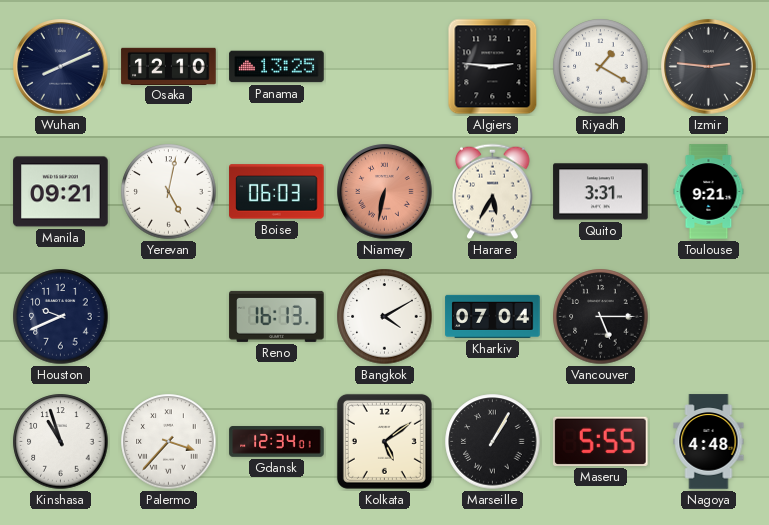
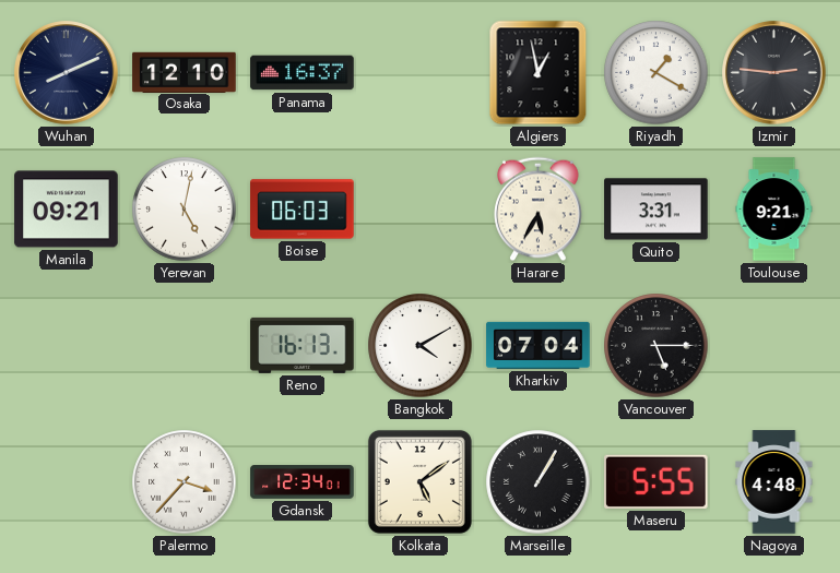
Panama: 13:25 -> 16:37 (303, 73)
Algiers: 2:46 -> 12:58 (539, 73)
Niamey: 6:32 -> none (385, 192)
Houston: 9:41 -> none (61, 317)
Kinshasa: 10:57 -> none (61, 442)
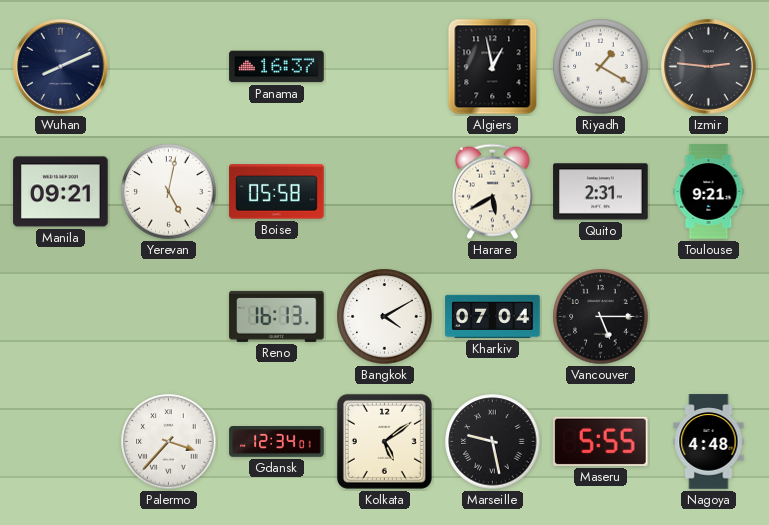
Osaka: 12:10 -> none (185, 72)
Boise: 06:03 -> 05:58 (277, 192)
Harare: 5:35 -> 5:40 (493, 192)
Quito: 3:31 -> 2:31 (601, 192)
Marseille: 1:05 -> 9:28 (493, 442)
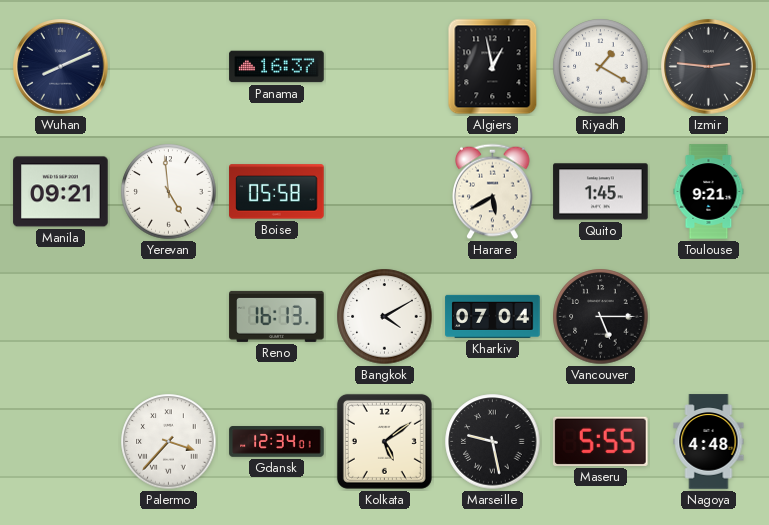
Yerevan: 5:02 -> 4:59 (169, 192)
Quito: 2:31 -> 1:45 (601, 192)
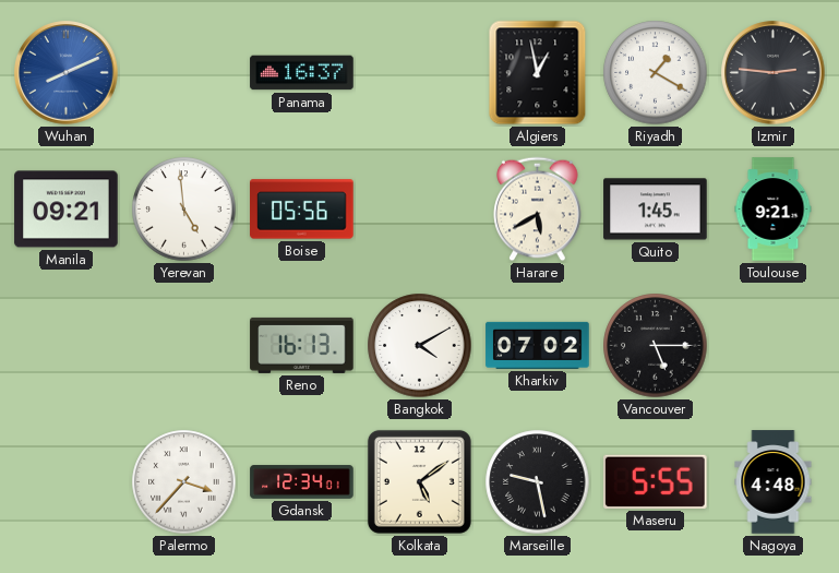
Wuhan dial: navy -> blue (67, 73)
Boise: 05:58 -> 05:56 (302, 210)
Kharkiv: 07:04 -> 07:02 (538, 345)
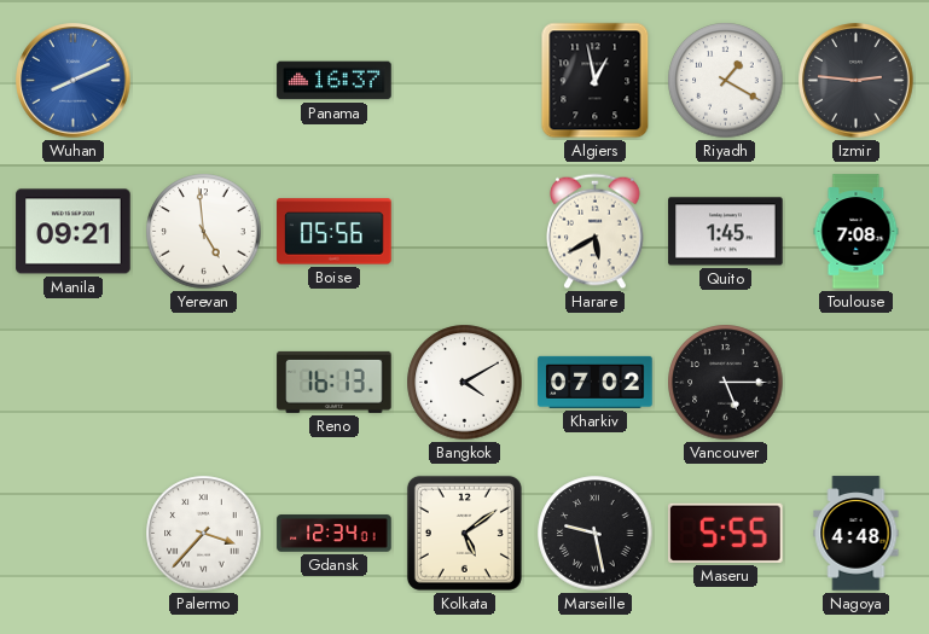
Toulouse: 9:21 -> 7:08 (857, 232)
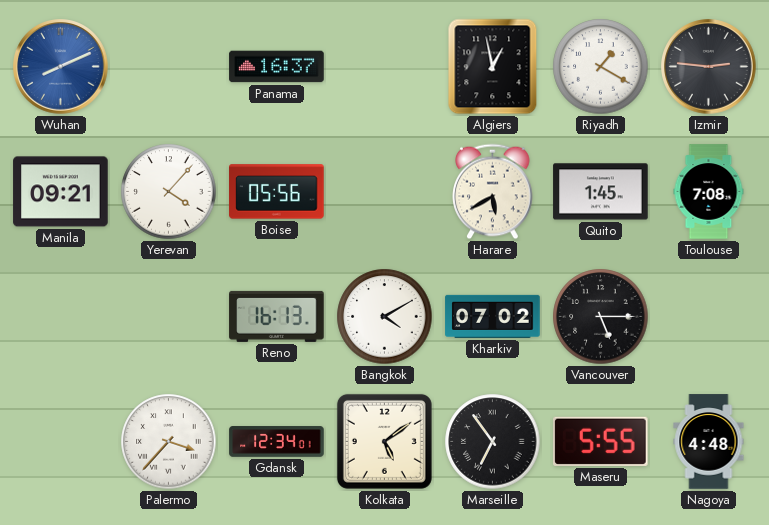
Yerevan: 4:59 -> 4:07 (169, 192)
Marseille: 9:28 -> 6:54 (493, 442)
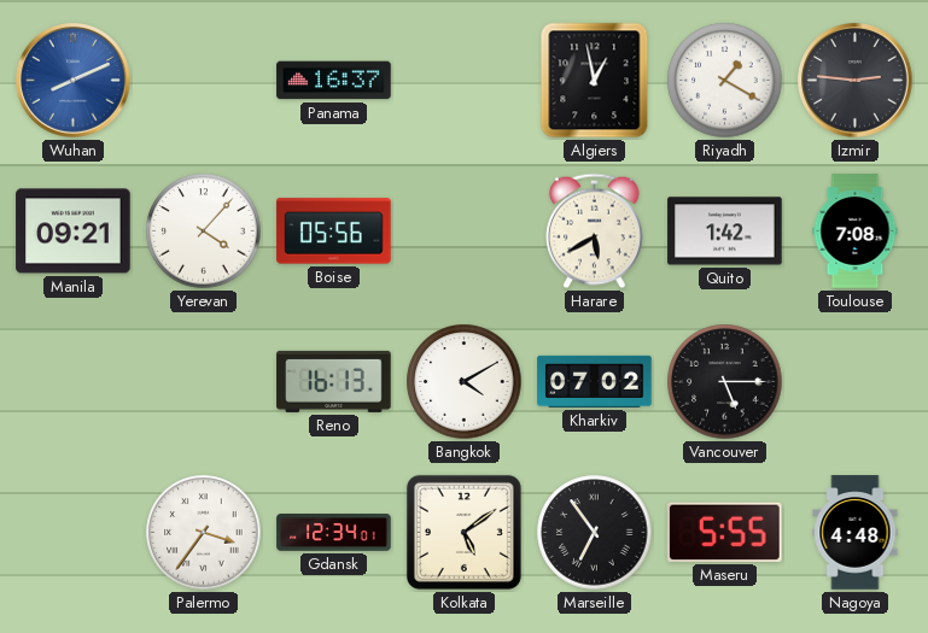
Quito: 1:45 -> 1:42 (725, 231)
Palermo: 3:37 -> 3:36 (204, 533)
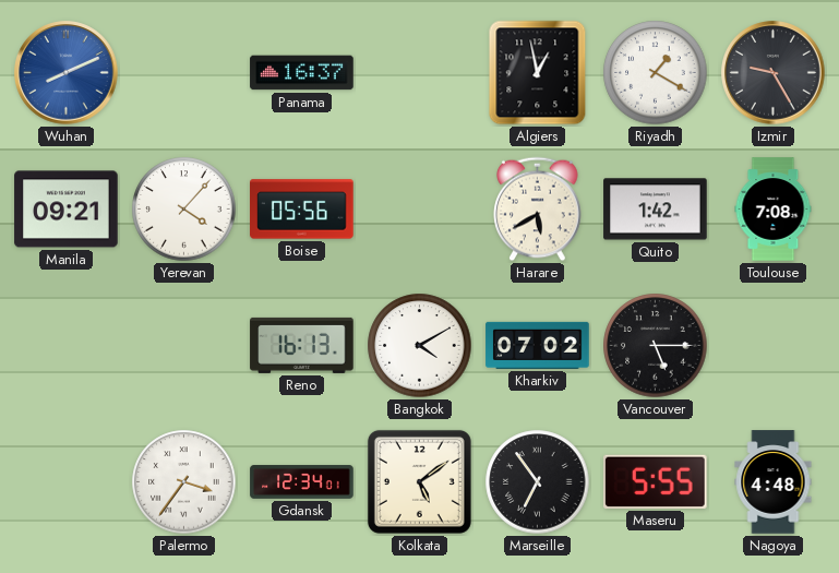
Izmir: 2:46 -> 9:25 (774, 73)
